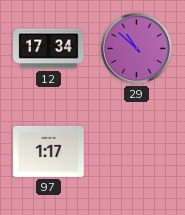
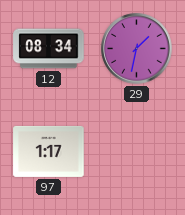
12: 17:34 -> 08:34 (49, 49)
29: 10:52 -> 1:32 (137, 49)
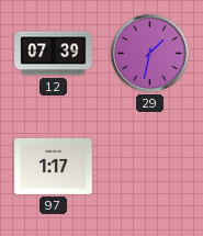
12: 08:34 -> 07:39 (54, 54)
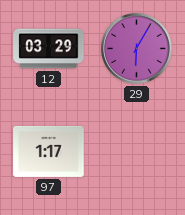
12: 07:39 -> 03:29 (49, 49)
29: 1:32 -> 6:05 (137, 49)
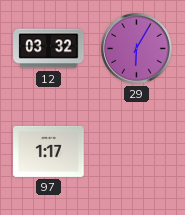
12: 03:29 -> 03:32 (49, 49)
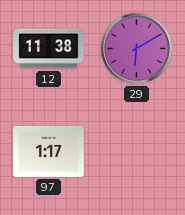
12: 03:32 -> 11:38 (49, 49)
29: 6:05 -> 6:10 (137, 49)
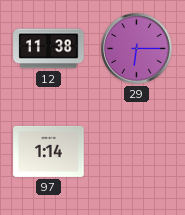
29: 6:10 -> 6:15 (137, 49)
97: 1:17 -> 1:14 (49, 151)
